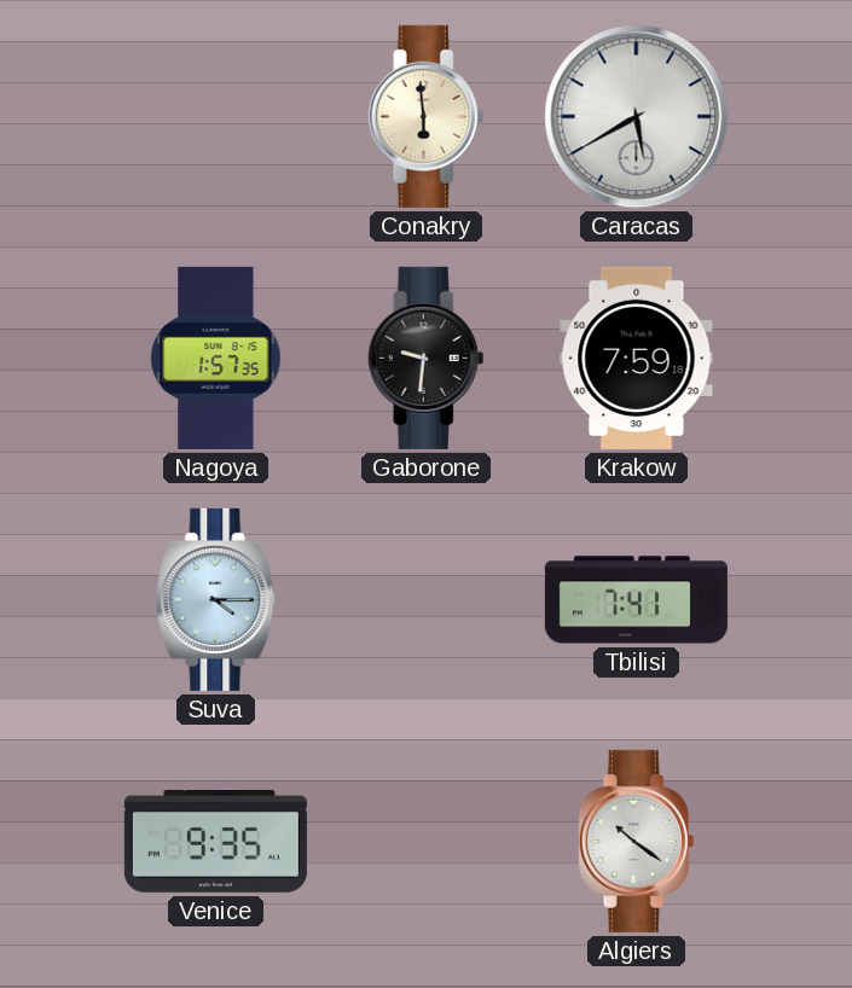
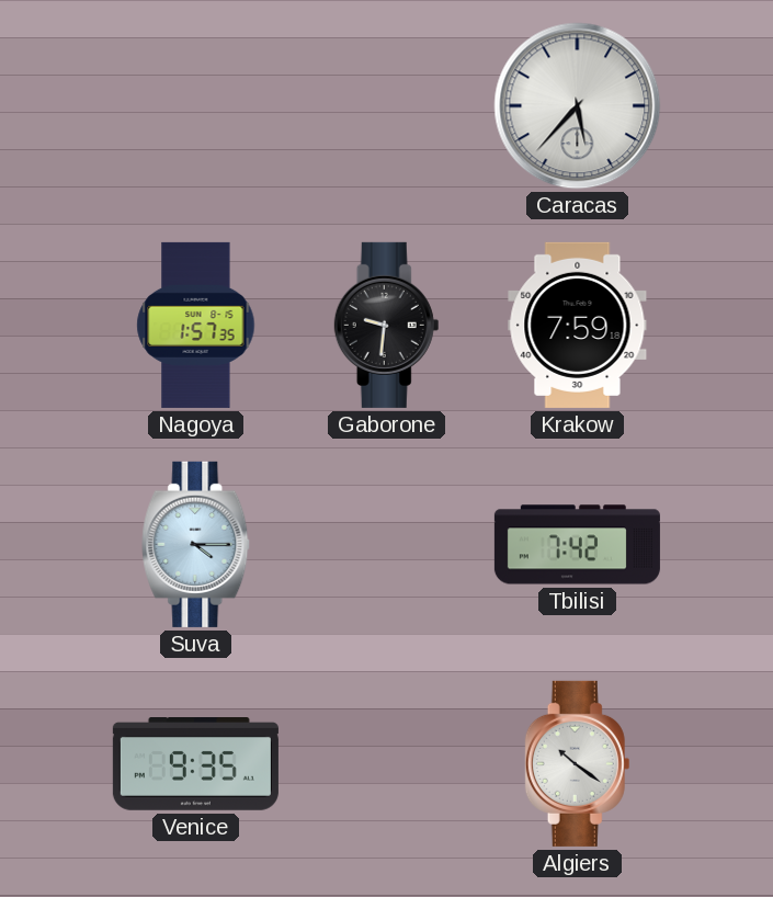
Conakry: 5:59 -> none (427, 116)
Caracas: 5:40 -> 5:37 (578, 106)
Tbilisi: 7:41 -> 7:42 (577, 545)
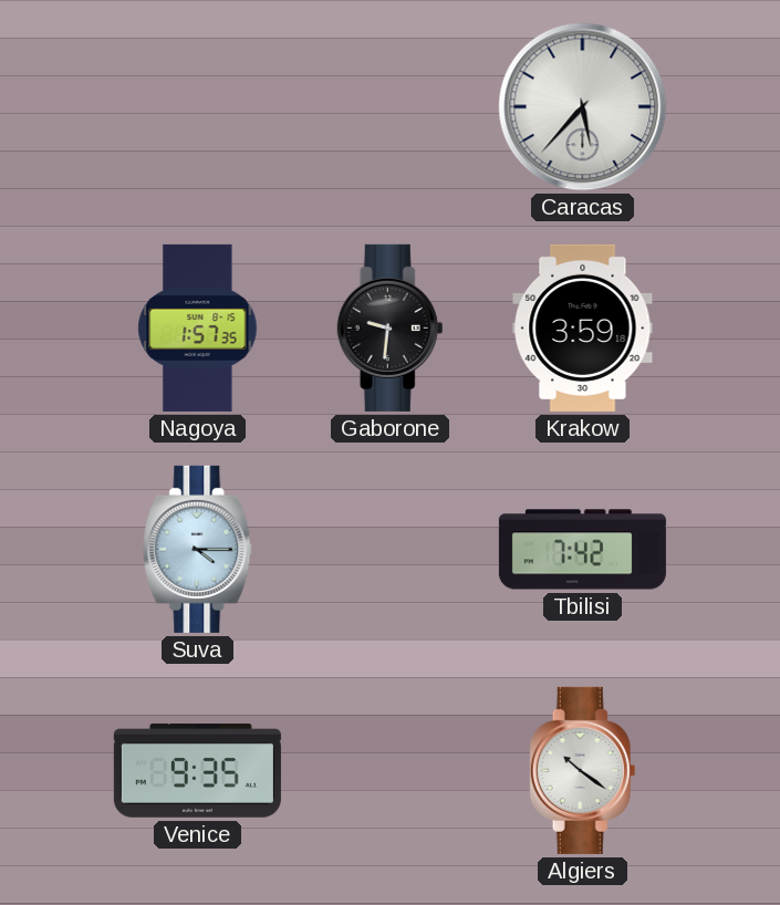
Krakow: 7:59 -> 3:59 (583, 327)
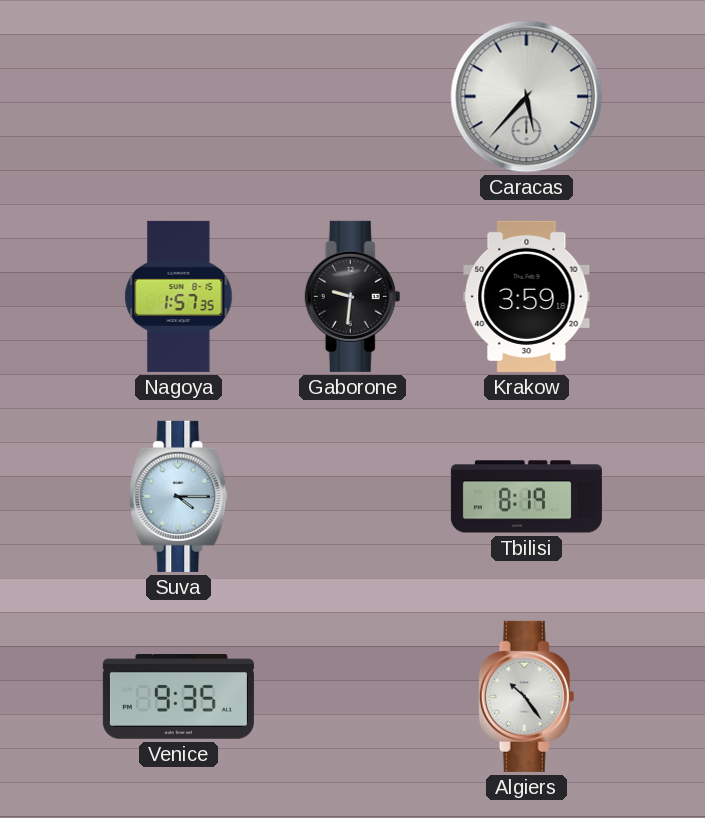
Tbilisi: 7:42 -> 8:19 (526, 497)
Algiers: 10:21 -> 10:24 (527, 696)
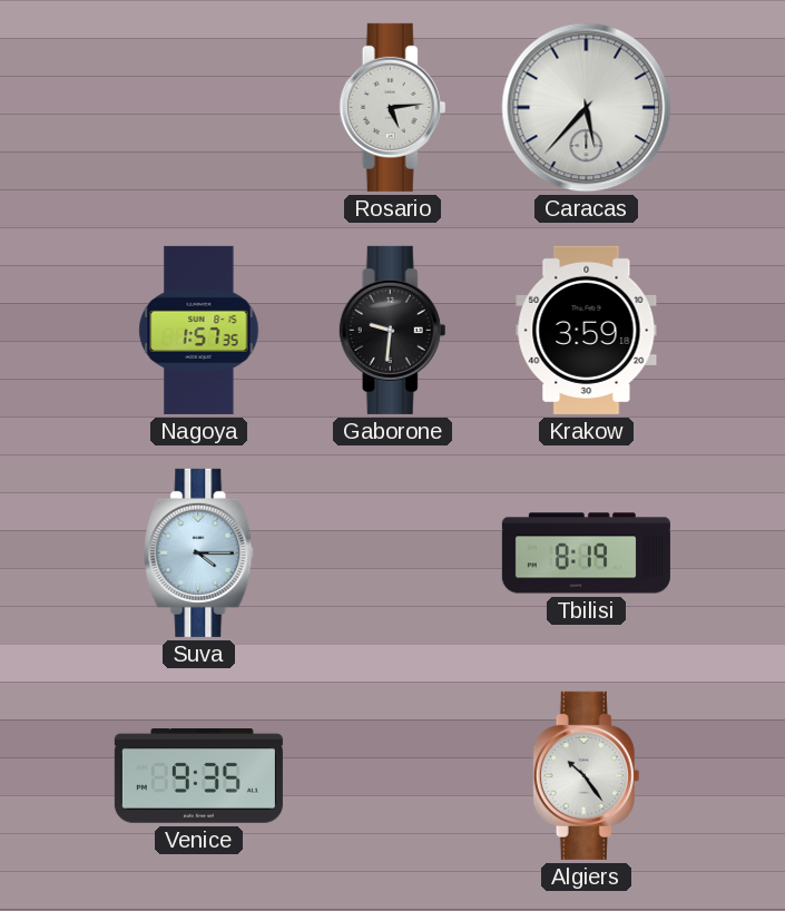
Rosario: none -> 5:14 (393, 107)
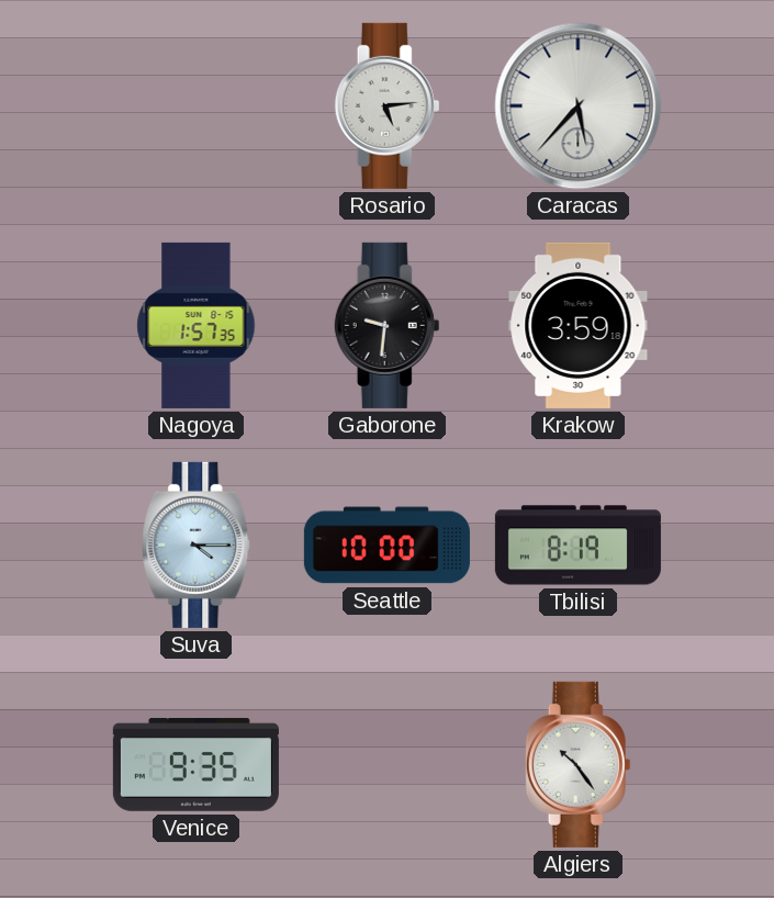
Seattle: none -> 10:00 (386, 546)
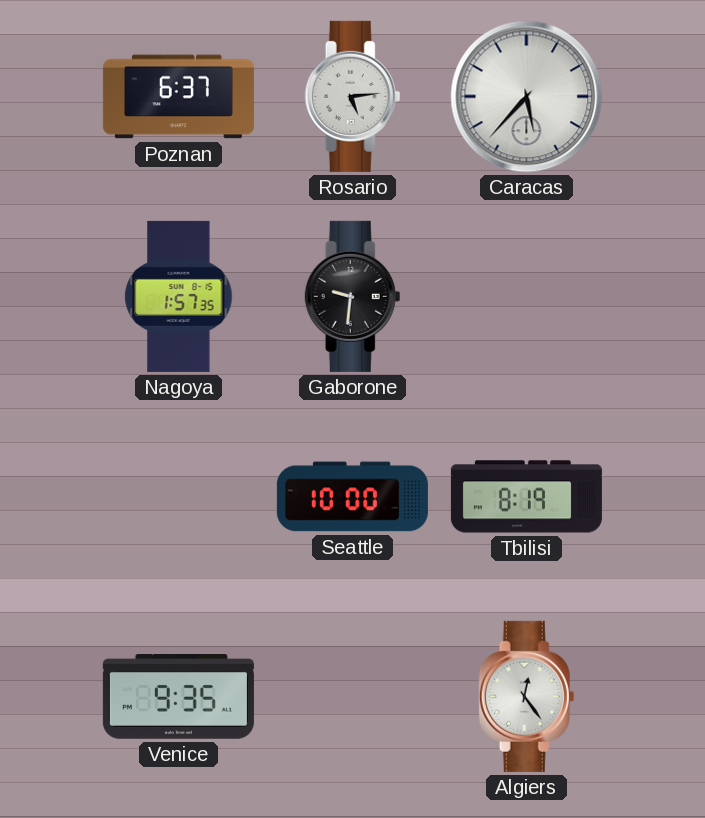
Poznan: none -> 6:37 (178, 97)
Krakow: 3:59 -> none (579, 325)
Suva: 4:15 -> none (197, 545)
Algiers: 10:24 -> 12:24 (527, 696)
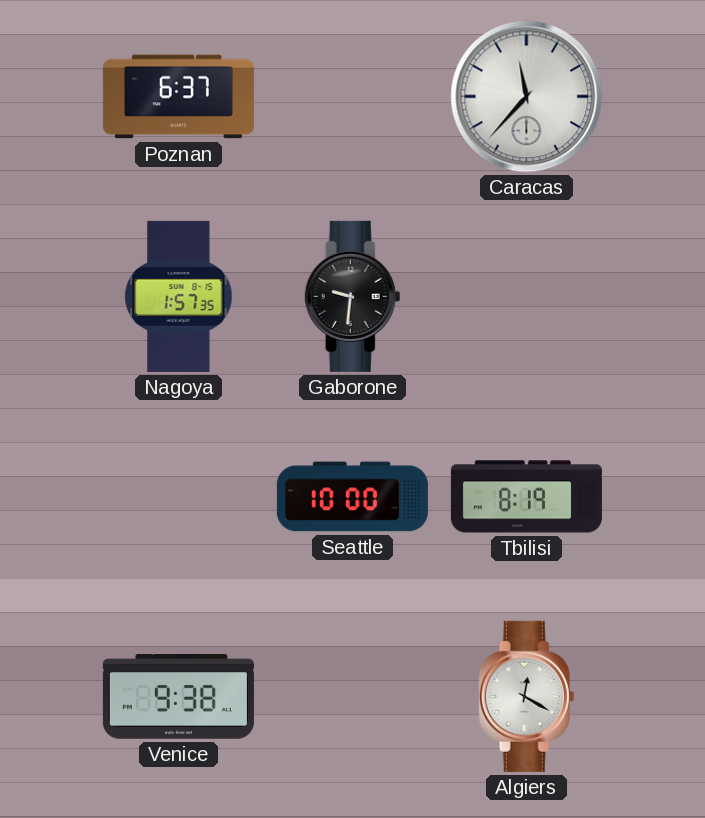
Rosario: 5:14 -> none (353, 96)
Caracas: 5:37 -> 11:37 (527, 97)
Venice: 9:35 -> 9:38 (178, 697)
Algiers: 12:24 -> 12:20 (527, 696)
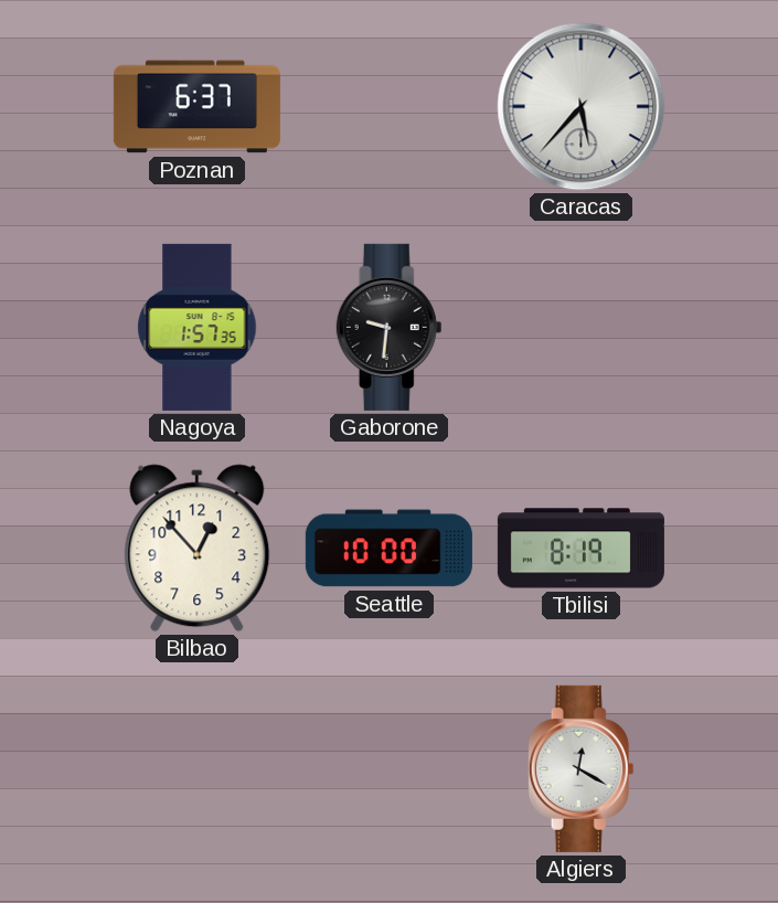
Caracas: 11:37 -> 5:37 (582, 107)
Bilbao: none -> 12:53 (198, 549)
Venice: 9:38 -> none (178, 697)
